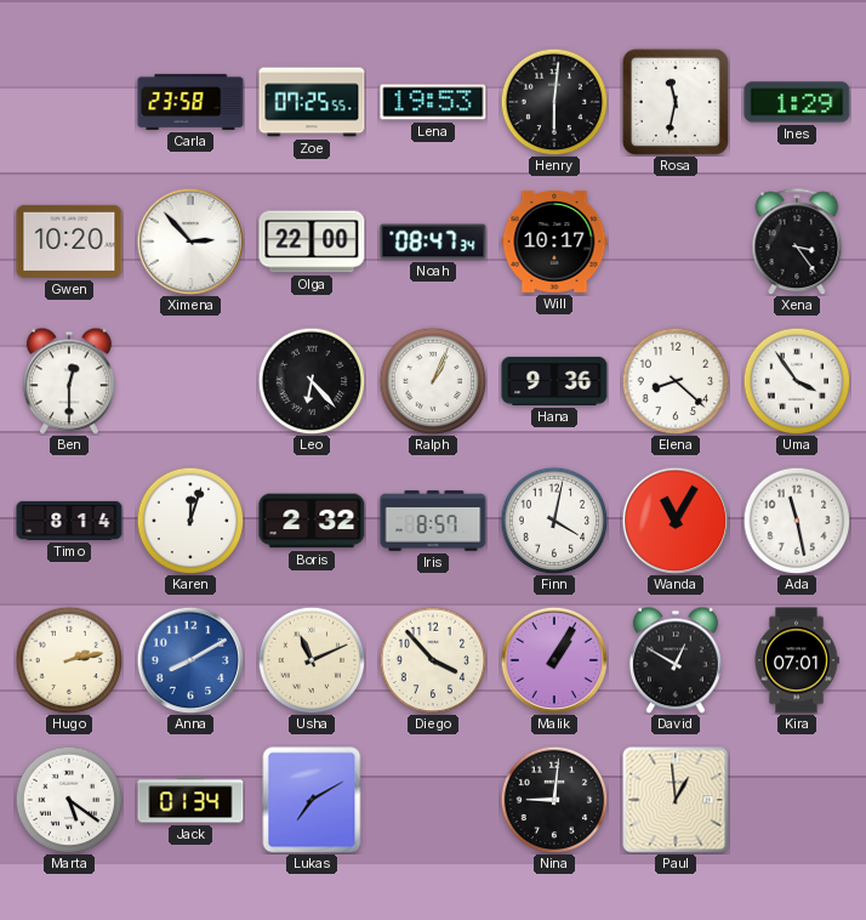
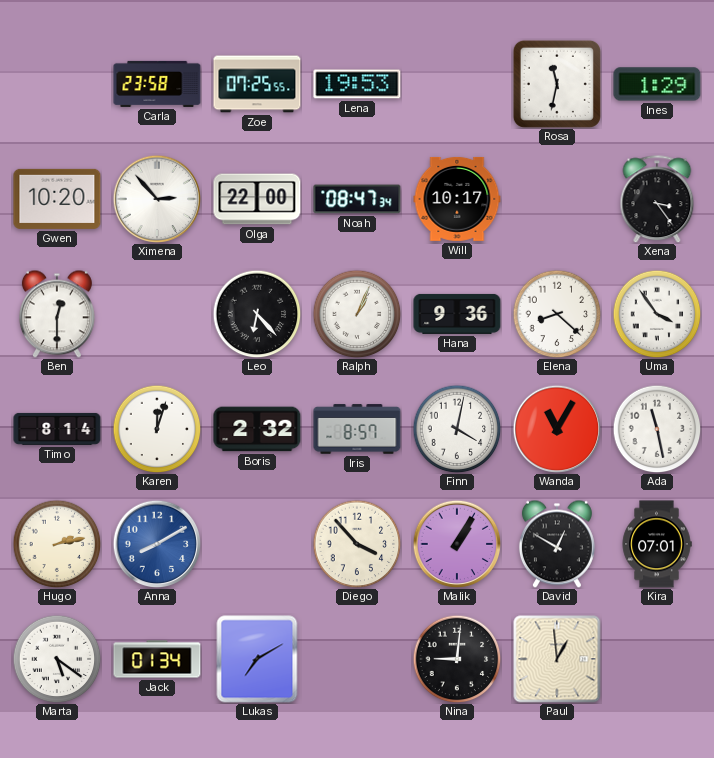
Henry: 6:01 -> none (554, 102)
Usha: 11:11 -> none (312, 660)
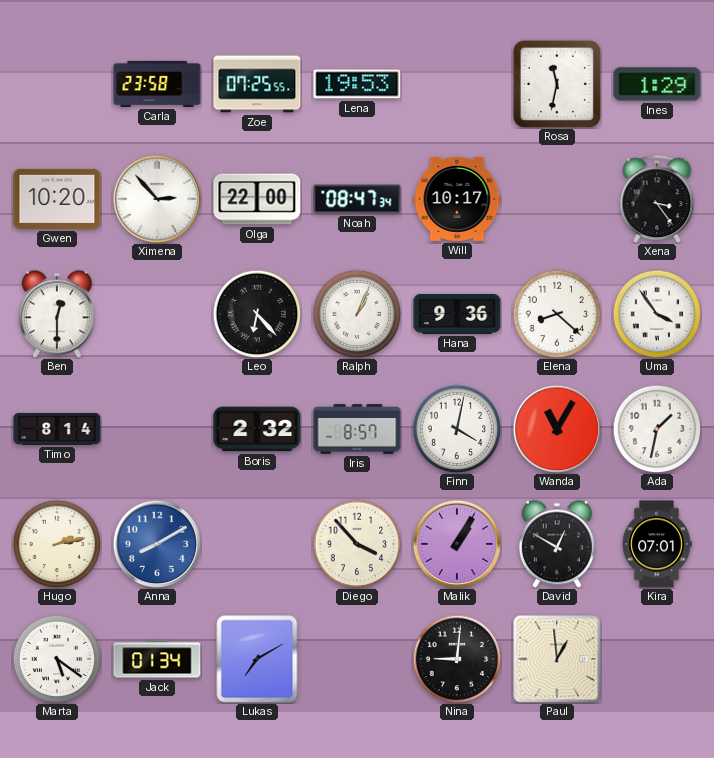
Karen: 12:03 -> none (157, 429)
Ada: 11:28 -> 1:32 (657, 429)
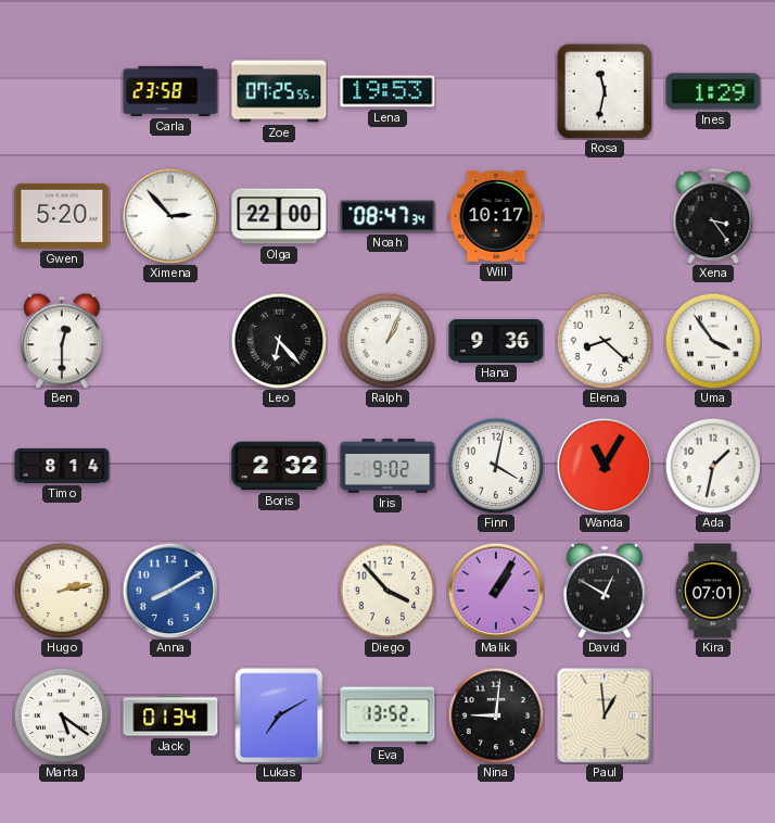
Gwen: 10:20 -> 5:20 (62, 216)
Iris: 8:57 -> 9:02 (387, 466)
Eva: none -> 13:52 (387, 716)
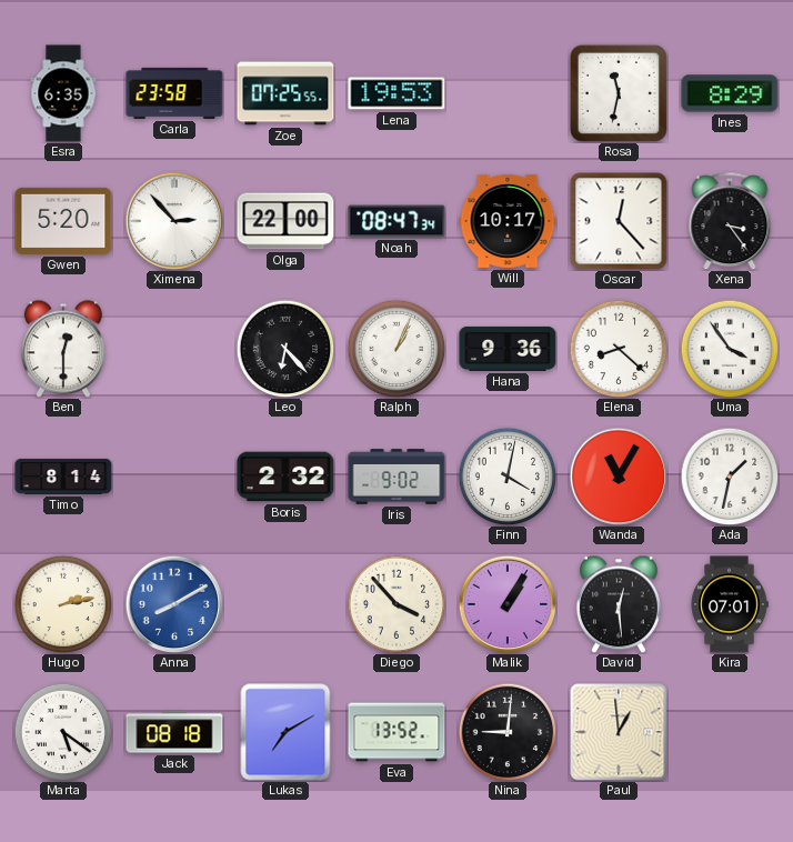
Esra: none -> 6:35 (63, 93)
Ines: 1:29 -> 8:29 (730, 93)
Oscar: none -> 12:23 (619, 221)
David: 12:50 -> 12:29 (619, 604)
Jack: 01:34 -> 08:18 (174, 732)
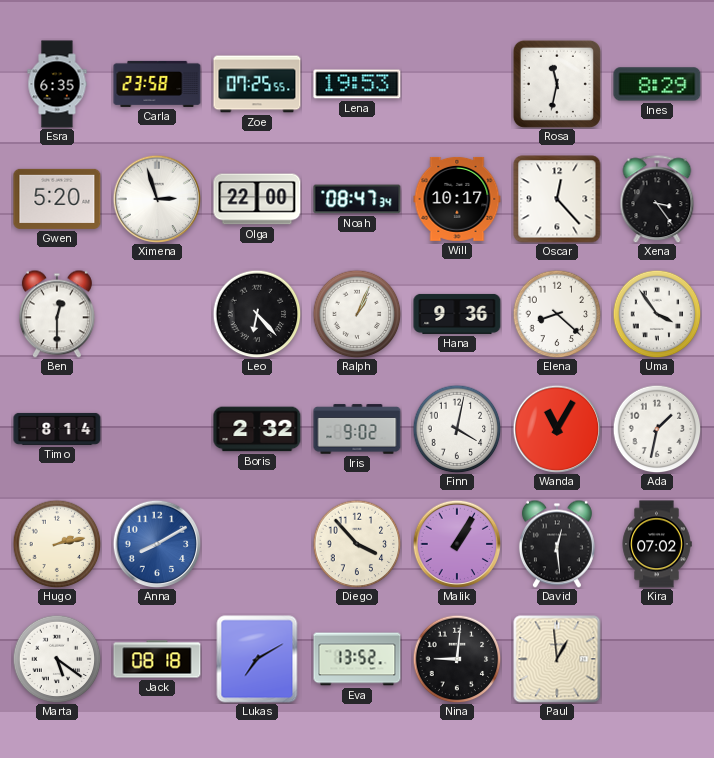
Ximena: 2:53 -> 2:57 (157, 199)
Kira: 07:01 -> 07:02 (657, 544)
